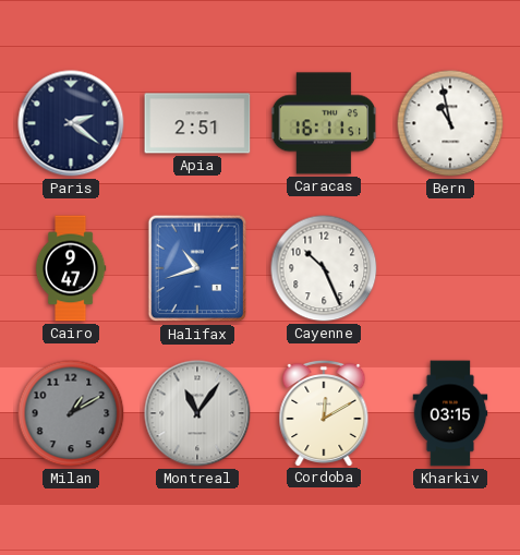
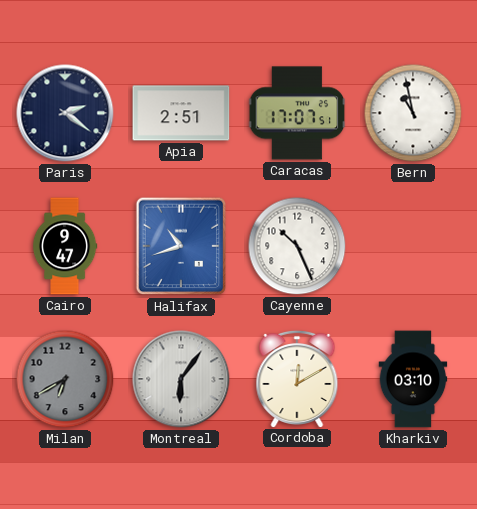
Caracas: 16:11 -> 17:07 (297, 113)
Milan: 1:10 -> 6:40 (65, 379)
Montreal: 11:06 -> 6:06 (181, 379)
Kharkiv: 03:15 -> 03:10 (413, 379)
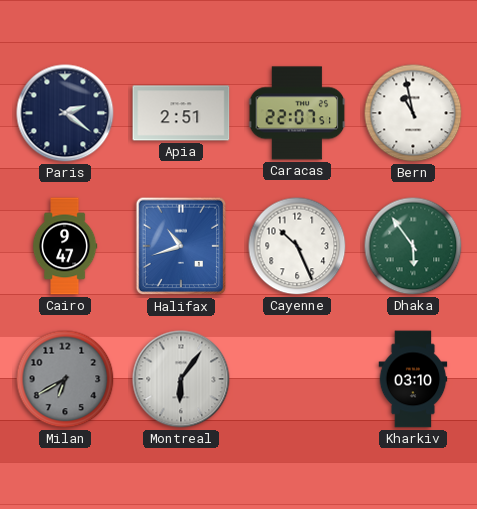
Caracas: 17:07 -> 22:07 (297, 113)
Dhaka: none -> 5:54 (413, 246)
Cordoba: 12:10 -> none (297, 378)
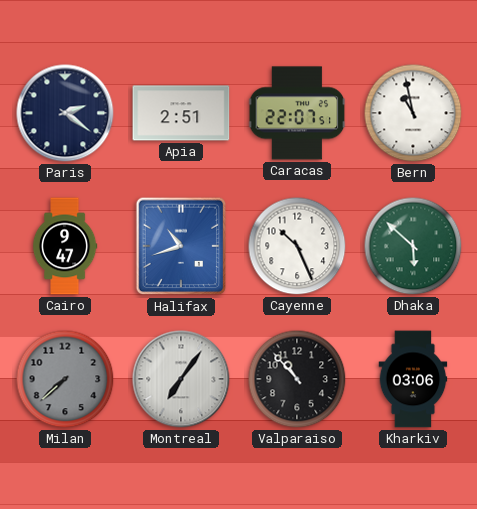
Dhaka: 5:54 -> 5:52 (413, 246)
Milan: 6:40 -> 7:38 (65, 379)
Montreal: 6:06 -> 7:06 (181, 379)
Valparaiso: none -> 10:53 (297, 379)
Kharkiv: 03:10 -> 03:06 (413, 379)
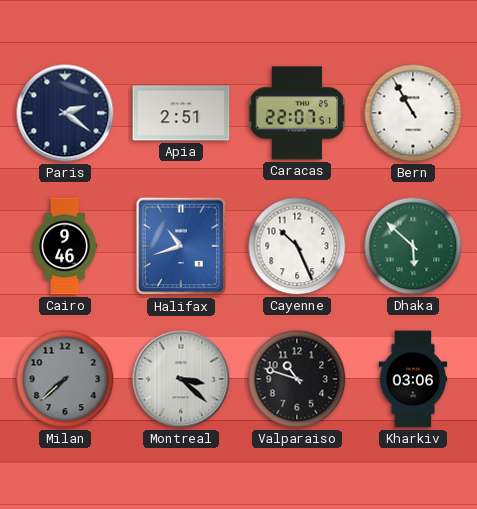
Bern: 10:58 -> 10:55 (413, 113)
Cairo: 9:47 -> 9:46 (65, 246)
Montreal: 7:06 -> 3:22 (181, 379)
Valparaiso: 10:53 -> 10:48 (297, 379)
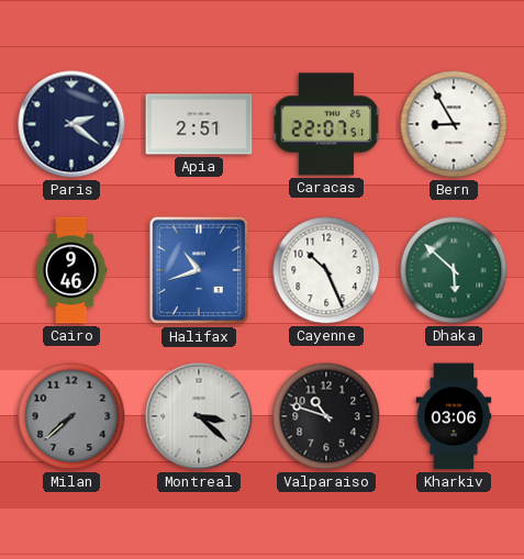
Bern: 10:55 -> 8:55 (454, 124)
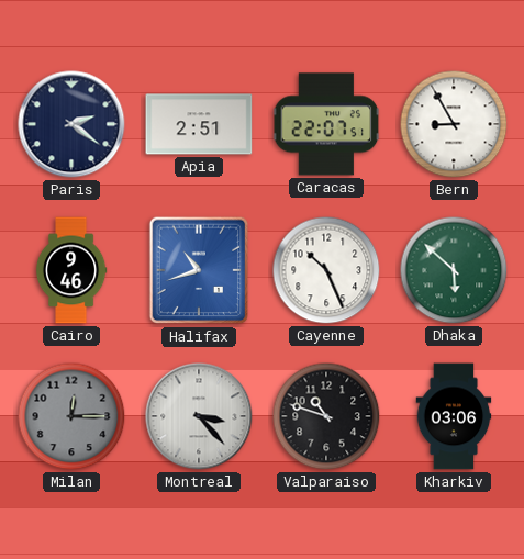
Milan: 7:38 -> 12:15 (71, 416)
Montreal: 3:22 -> 3:23 (199, 416)
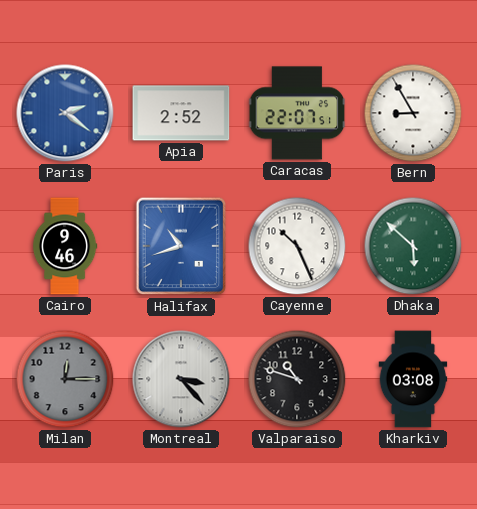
Paris dial: navy -> blue (65, 113)
Apia: 2:51 -> 2:52 (181, 113)
Kharkiv: 03:06 -> 03:08 (413, 379)
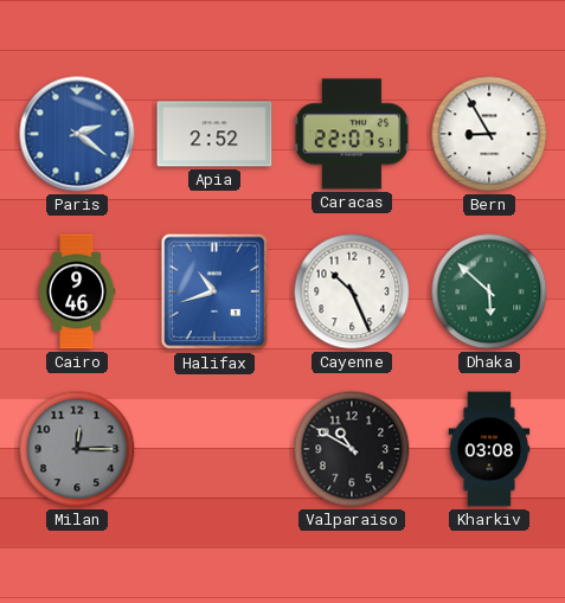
Montreal: 3:23 -> none (181, 379)
Valparaiso: 10:48 -> 10:50 (352, 449)
